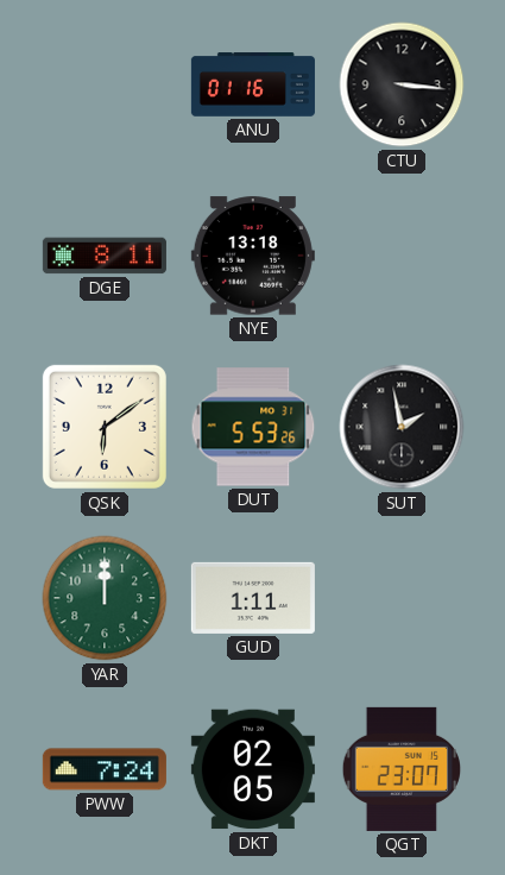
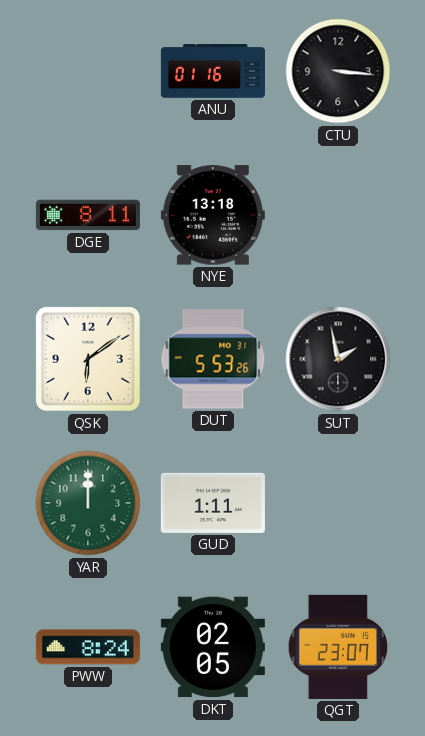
PWW: 7:24 -> 8:24 (88, 647)
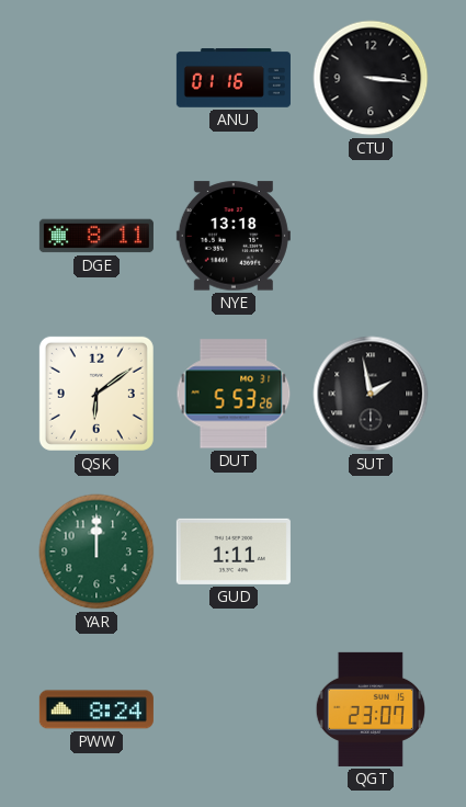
DKT: 02:05 -> none (213, 647)
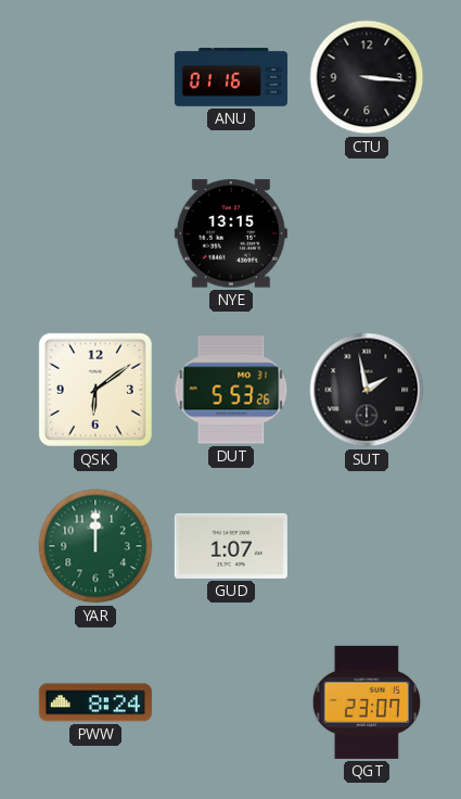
DGE: 8:11 -> none (96, 236)
NYE: 13:18 -> 13:15 (231, 233)
GUD: 1:11 -> 1:07 (231, 546)
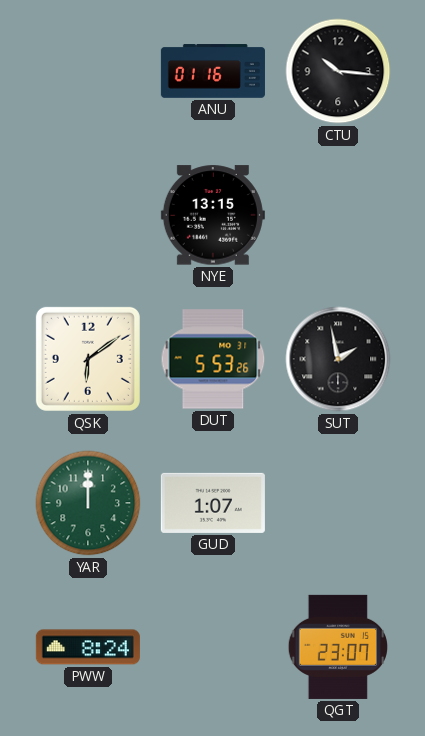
CTU: 3:16 -> 10:16 (338, 71)
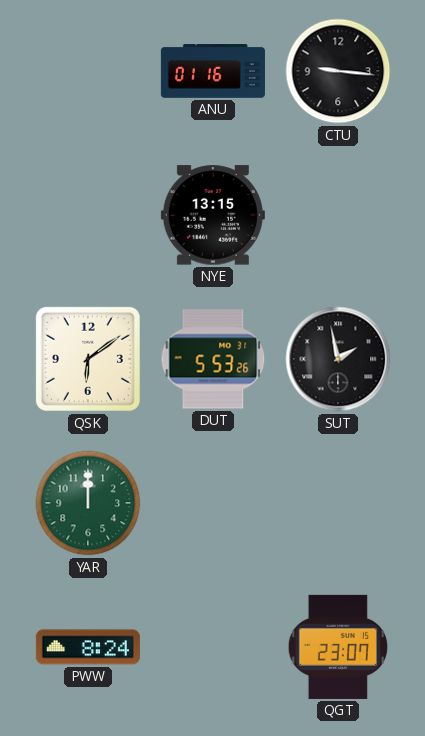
CTU: 10:16 -> 9:16 (338, 71)
GUD: 1:07 -> none (213, 503)
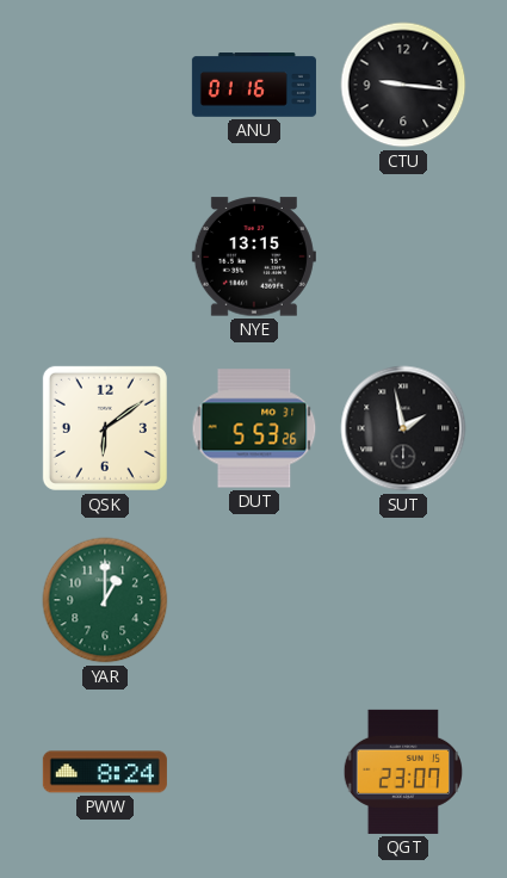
YAR: 12:00 -> 1:00 (105, 600)
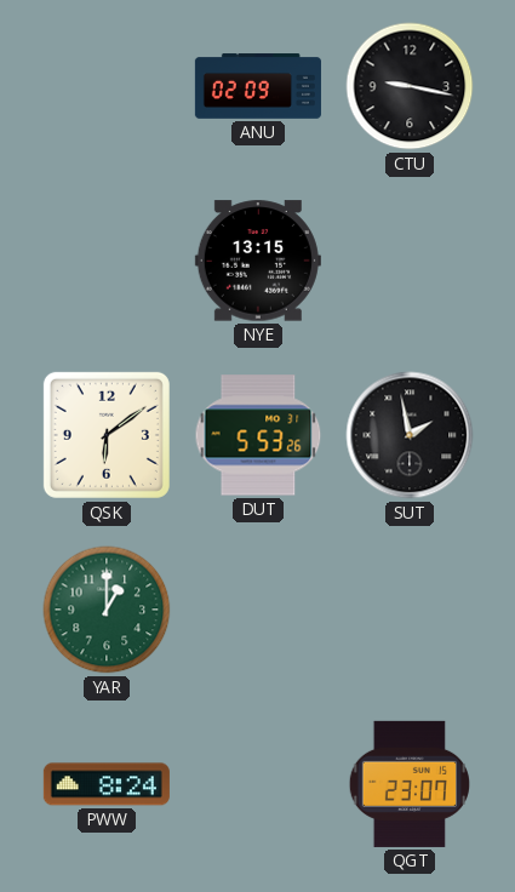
ANU: 01:16 -> 02:09 (258, 86)
CTU: 9:16 -> 9:17 (410, 86)
